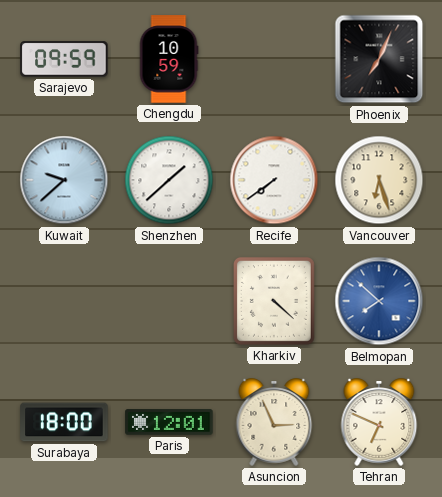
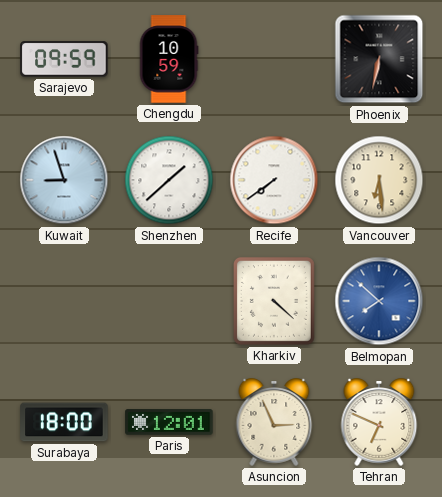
Phoenix: 7:04 -> 6:32 (379, 59)
Kuwait: 9:38 -> 8:57 (64, 180)
Vancouver: 6:27 -> 6:29 (379, 180)
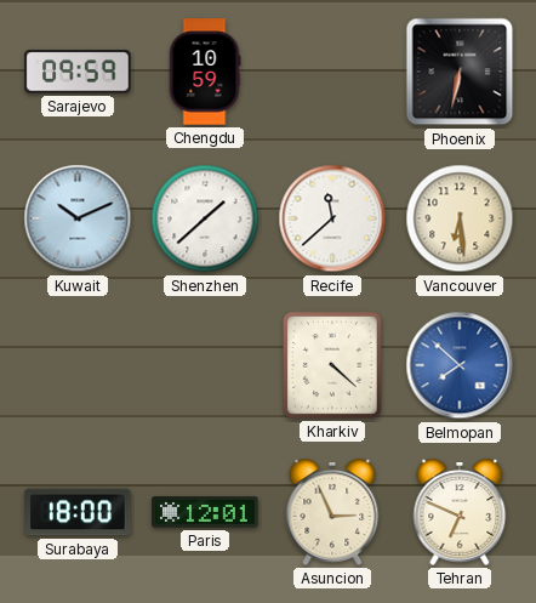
Kuwait: 8:57 -> 10:11 (78, 218)
Recife: 7:39 -> 11:38 (332, 218)
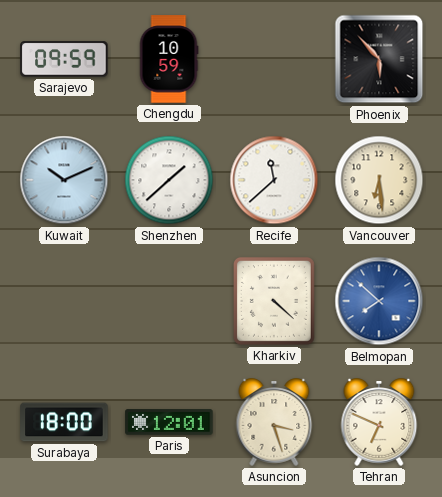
Phoenix: 6:32 -> 5:53 (379, 59)
Asuncion: 2:56 -> 3:27 (274, 422)
